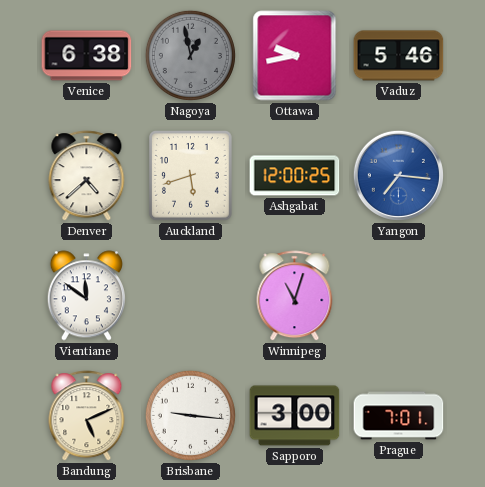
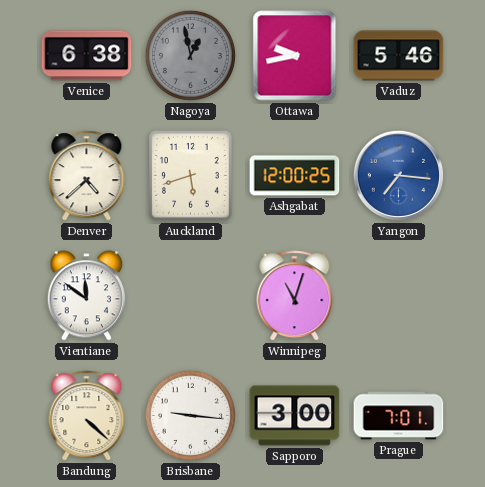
Bandung: 5:11 -> 4:22 (87, 416)
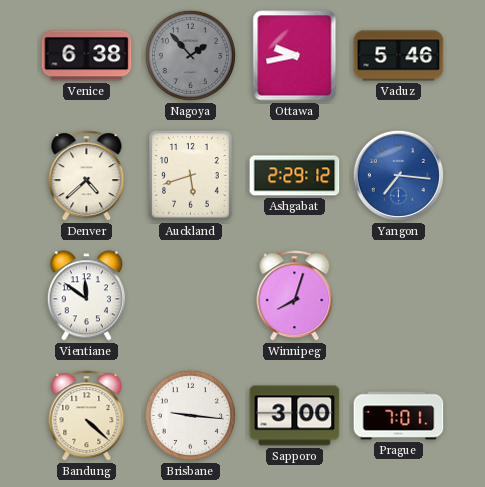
Nagoya: 12:58 -> 1:53 (190, 55)
Ashgabat: 12:00 -> 2:29 (295, 176)
Winnipeg: 11:03 -> 8:03 (295, 296)
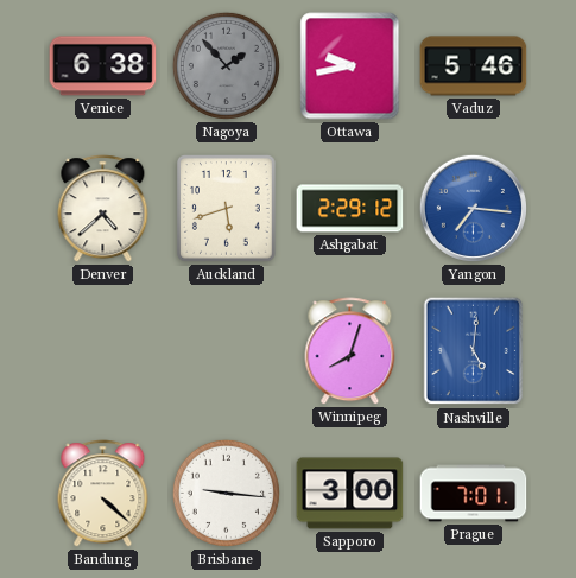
Vientiane: 11:51 -> none (86, 296)
Nashville: none -> 5:01 (474, 351)
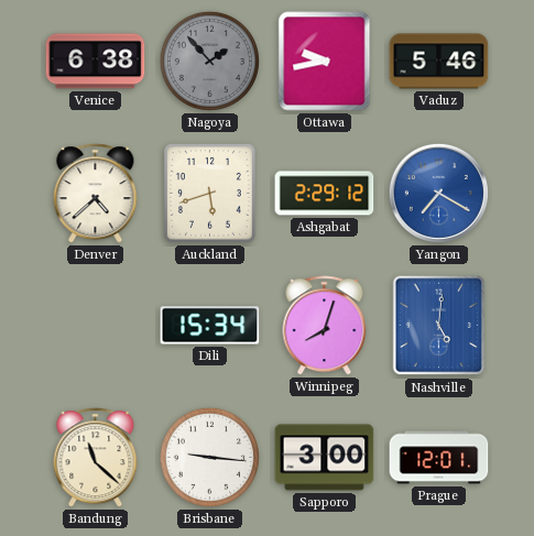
Yangon: 7:16 -> 7:20 (438, 193)
Dili: none -> 15:34 (210, 326)
Bandung: 4:22 -> 11:22 (96, 458)
Prague: 7:01 -> 12:01 (439, 458)
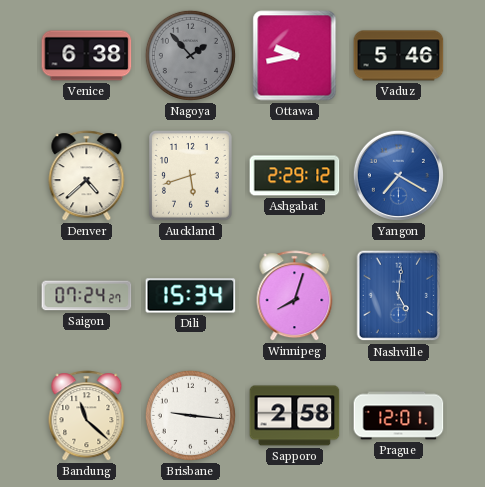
Saigon: none -> 07:24 (87, 296)
Sapporo: 3:00 -> 2:58 (295, 416)
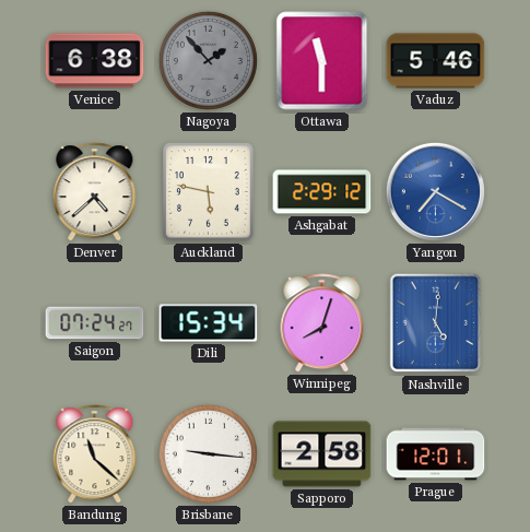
Ottawa: 9:43 -> 11:30 (322, 61)
Auckland: 5:42 -> 5:47 (209, 192)
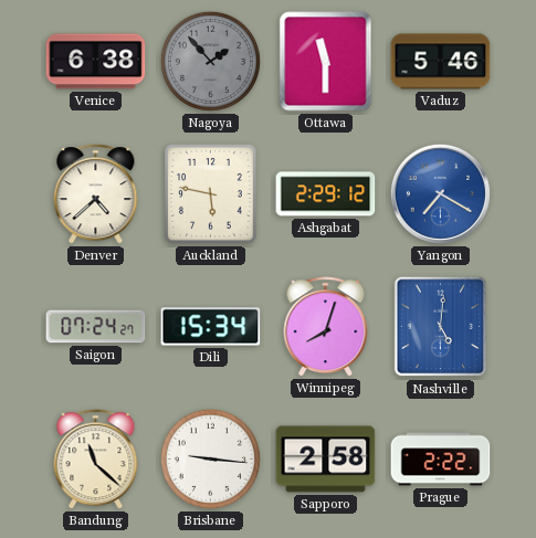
Prague: 12:01 -> 2:22 (441, 460)
